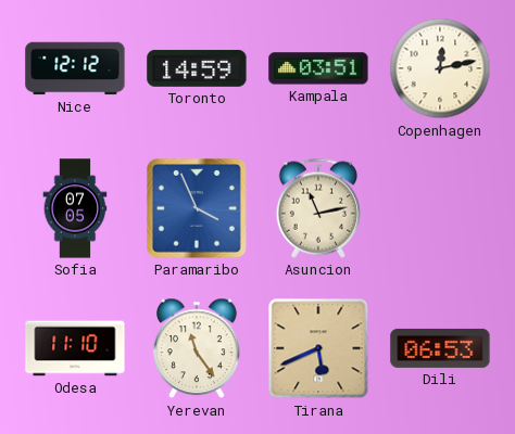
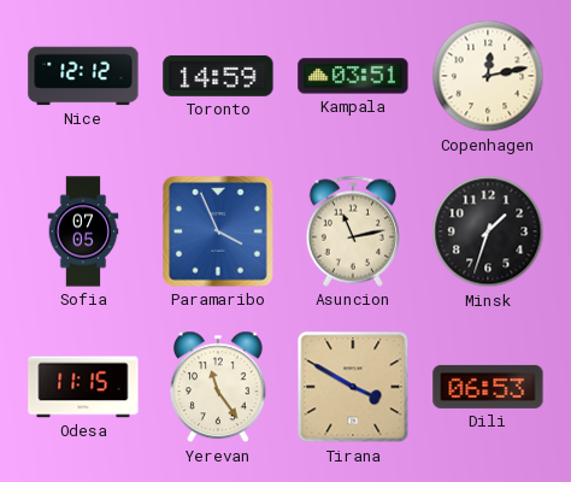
Minsk: none -> 1:33 (488, 231)
Odesa: 11:10 -> 11:15 (83, 387)
Tirana: 5:41 -> 3:50 (353, 387)
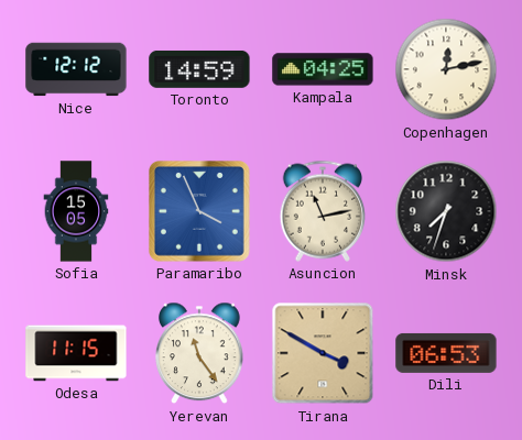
Kampala: 03:51 -> 04:25 (323, 69)
Sofia: 07:05 -> 15:05 (76, 211)
Minsk: 1:33 -> 7:33 (446, 211)
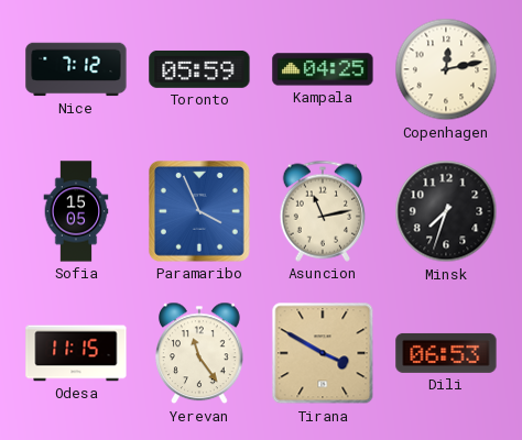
Nice: 12:12 -> 7:12 (76, 69)
Toronto: 14:59 -> 05:59 (199, 69)
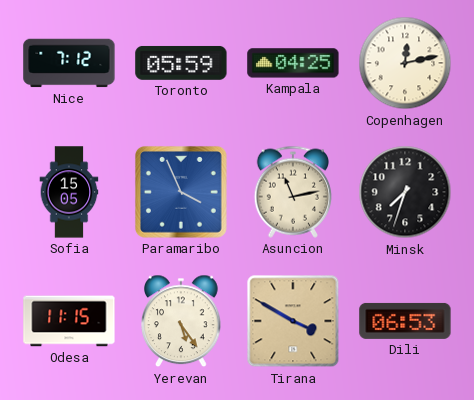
Yerevan: 11:24 -> 5:24 (182, 321)
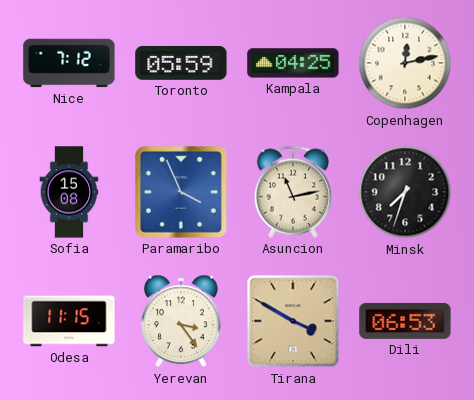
Sofia: 15:05 -> 15:08 (69, 192)
Yerevan: 5:24 -> 3:24 (182, 321)
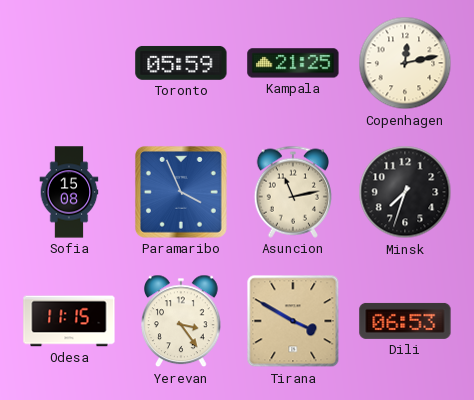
Nice: 7:12 -> none (69, 63)
Kampala: 04:25 -> 21:25 (293, 63)
